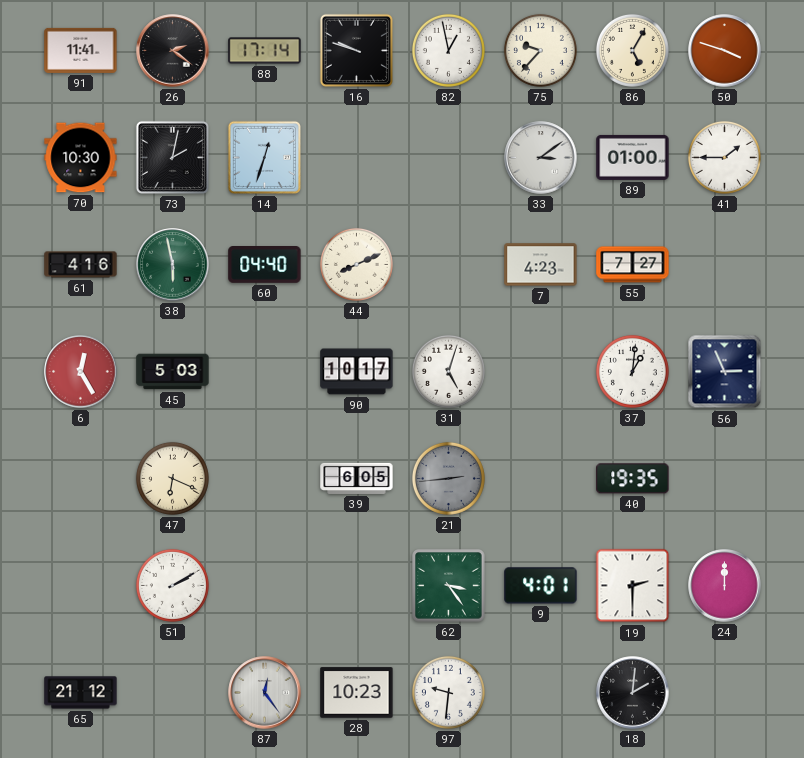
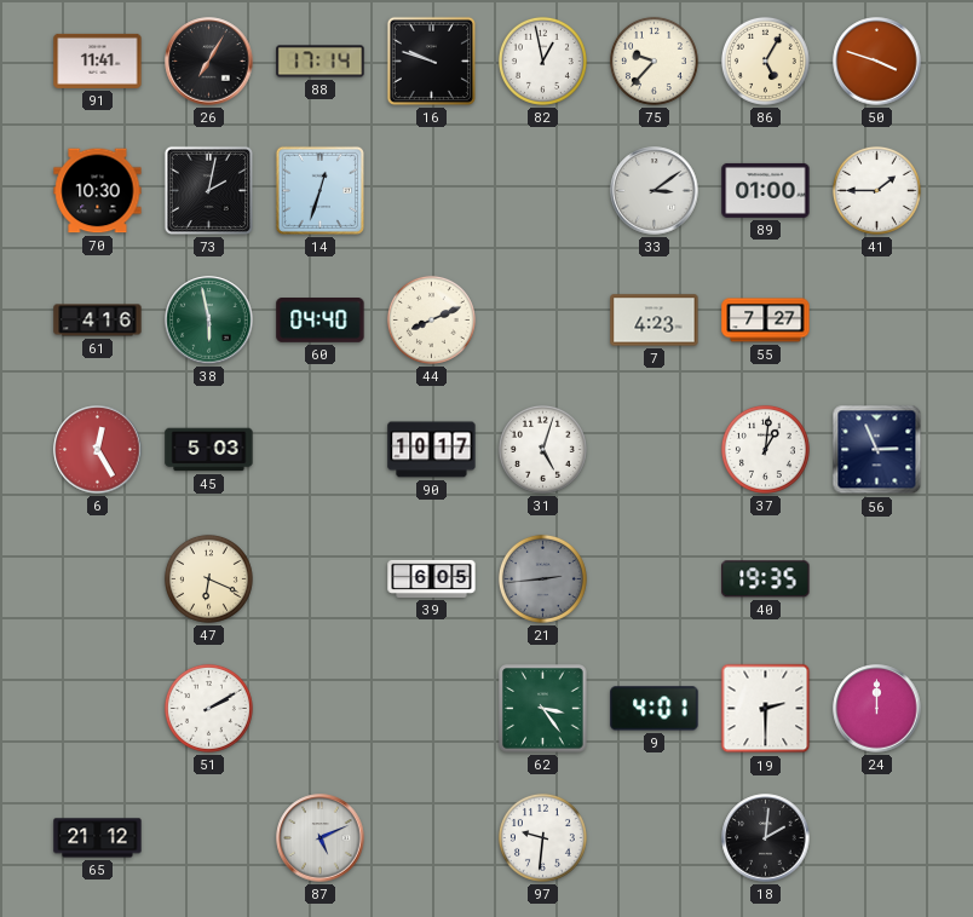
26: 2:21 -> 7:05 (209, 62)
87: 12:24 -> 5:11 (321, 838)
28: 10:23 -> none (357, 693)
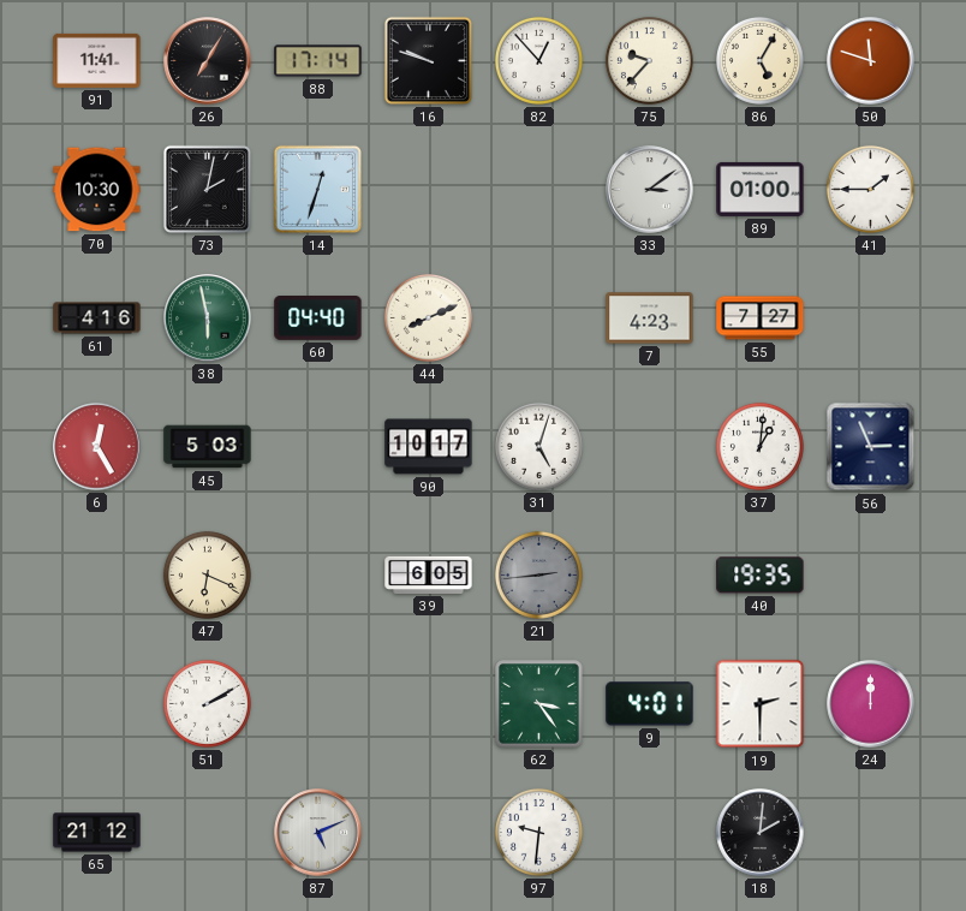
82: 12:58 -> 12:53 (538, 60)
50: 3:48 -> 11:48 (871, 61)
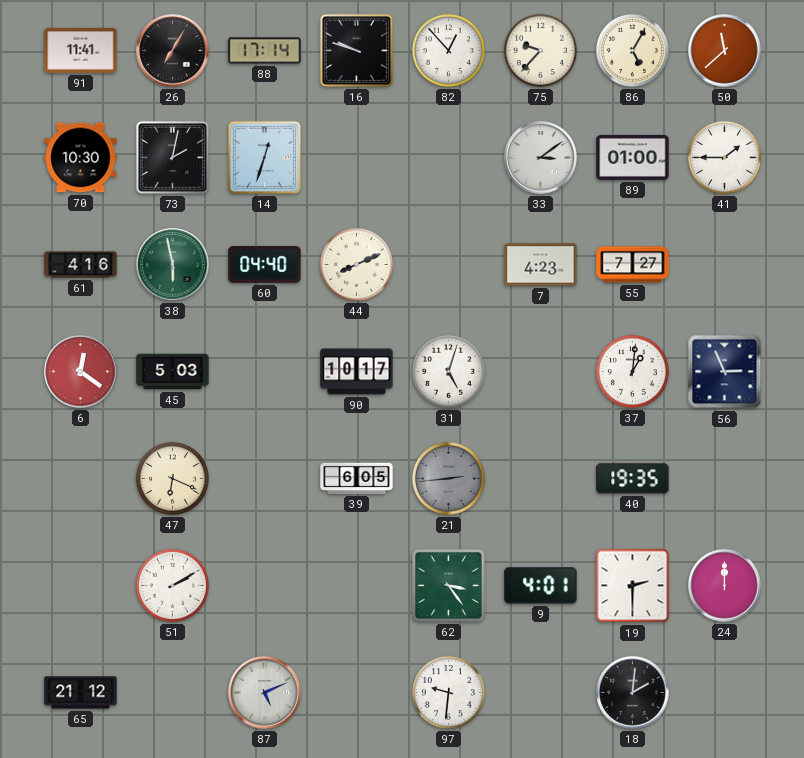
50: 11:48 -> 11:38 (725, 51)
6: 12:25 -> 12:21 (81, 372)
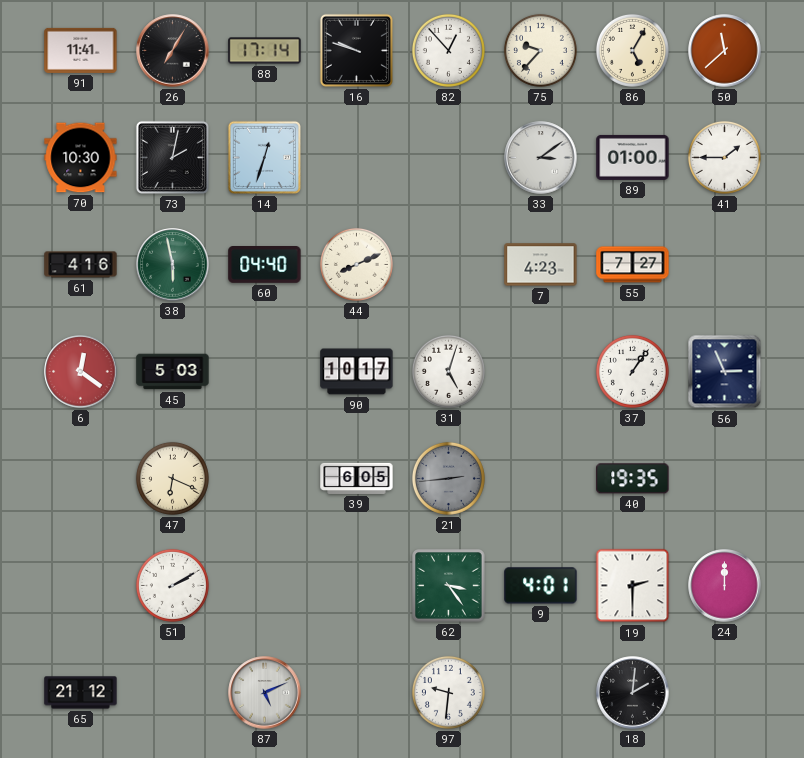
37: 1:01 -> 1:06 (632, 371)
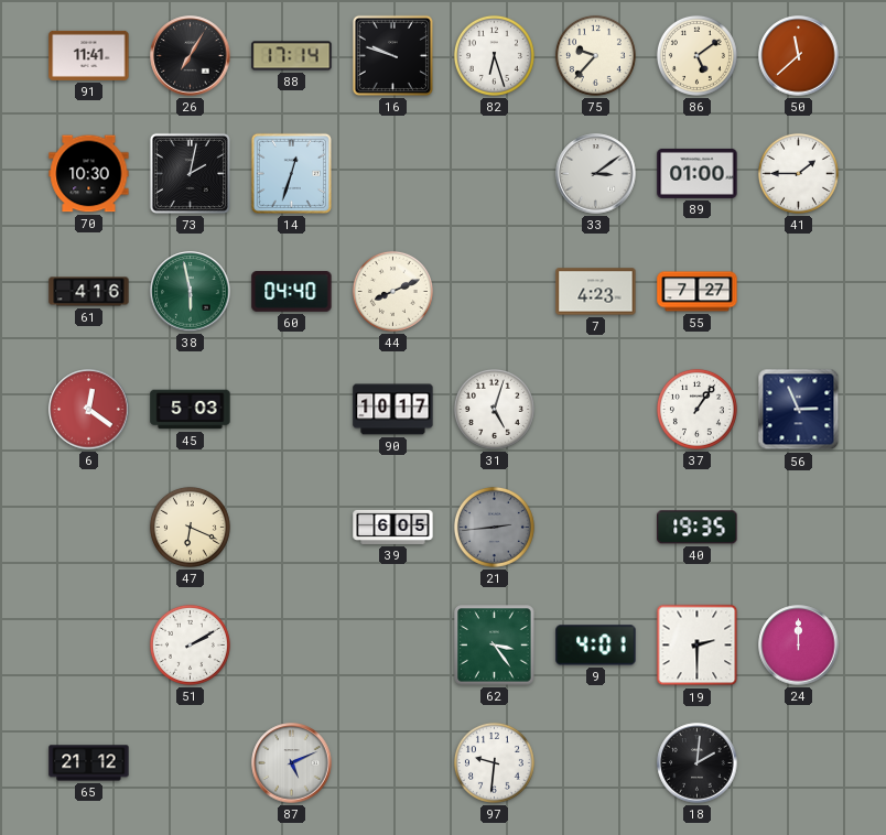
82: 12:53 -> 6:27 (494, 55)
86: 5:05 -> 5:09 (696, 55)
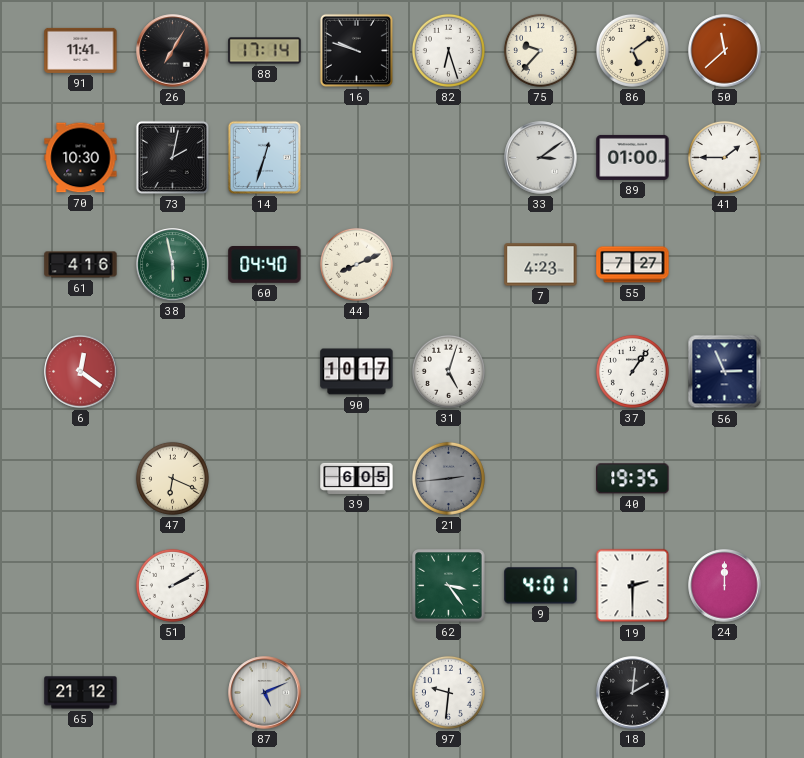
45: 5:03 -> none (191, 410)
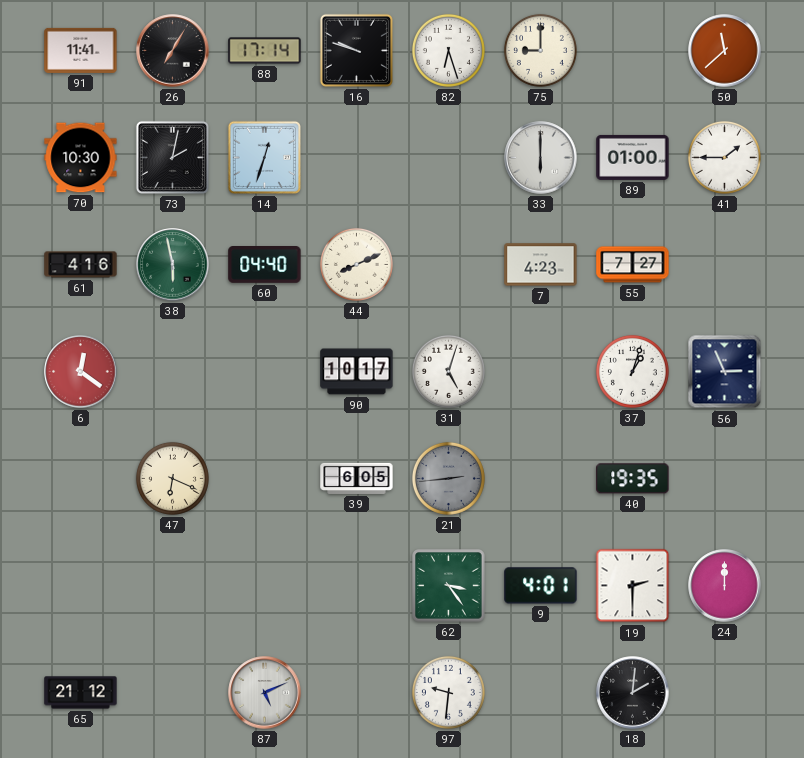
75: 9:37 -> 9:00 (540, 50)
86: 5:09 -> none (632, 50)
33: 3:09 -> 6:00 (541, 158)
37: 1:06 -> 1:03 (632, 371)
51: 2:10 -> none (172, 585)
